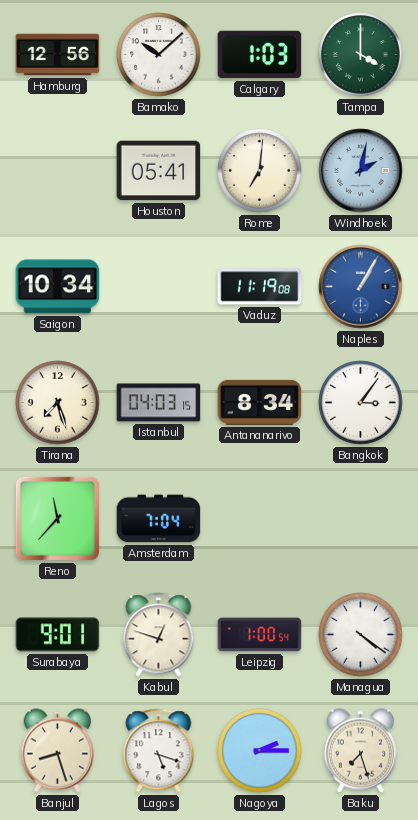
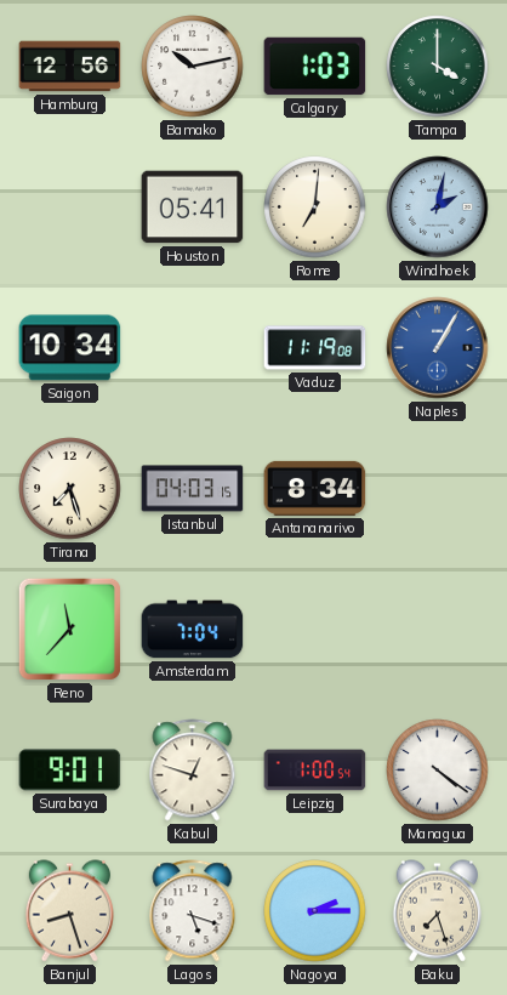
Bamako: 10:08 -> 10:13 (193, 67)
Bangkok: 3:06 -> none (361, 403)
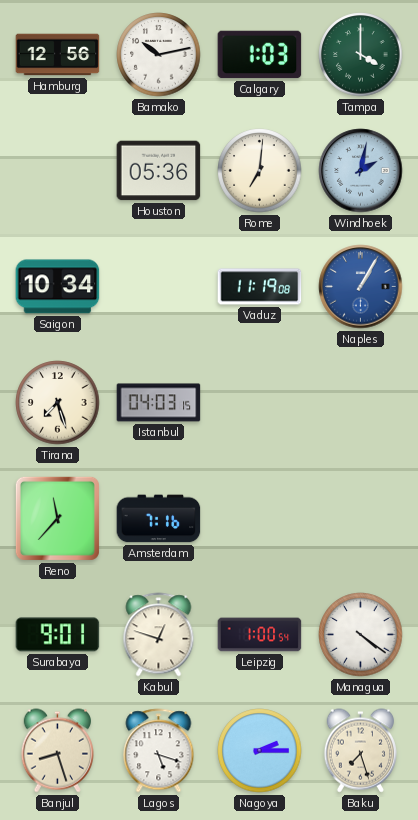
Houston: 05:41 -> 05:36 (159, 171)
Antananarivo: 8:34 -> none (315, 488)
Amsterdam: 7:04 -> 7:16 (159, 519)
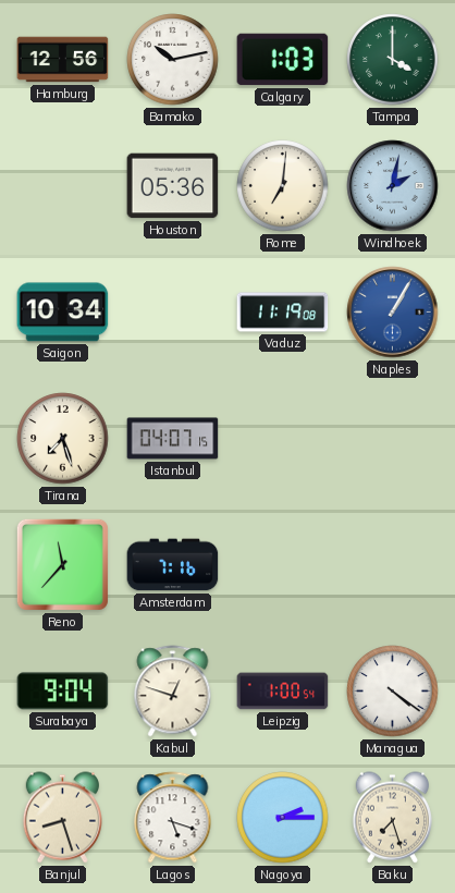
Istanbul: 04:03 -> 04:07 (173, 439)
Surabaya: 9:01 -> 9:04 (63, 692)
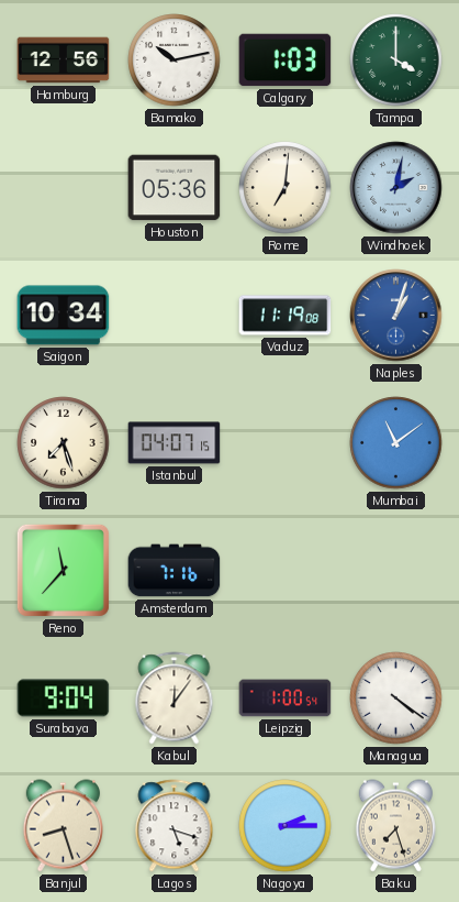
Naples: 1:05 -> 1:03 (396, 316)
Mumbai: none -> 11:09 (396, 443)
Kabul: 12:48 -> 12:06 (175, 698)
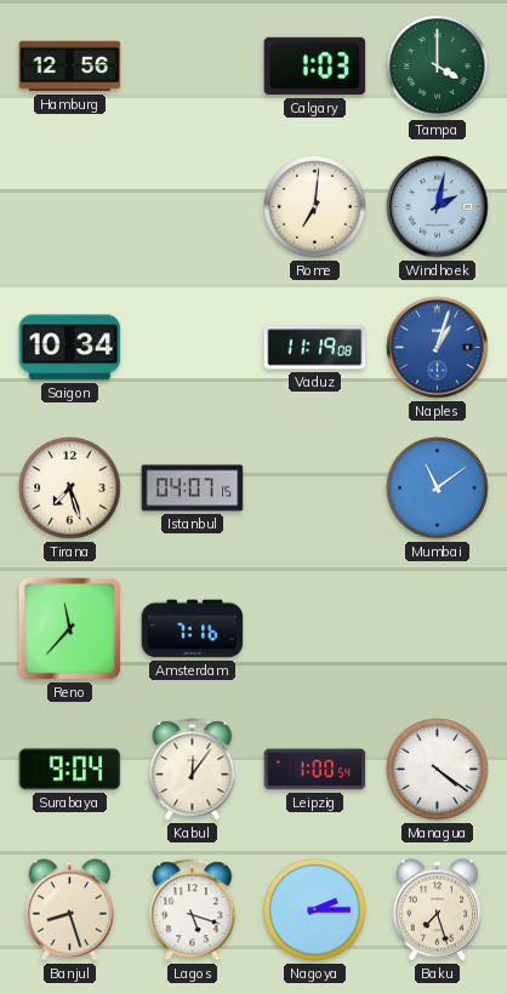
Bamako: 10:13 -> none (175, 61)
Houston: 05:36 -> none (175, 188)
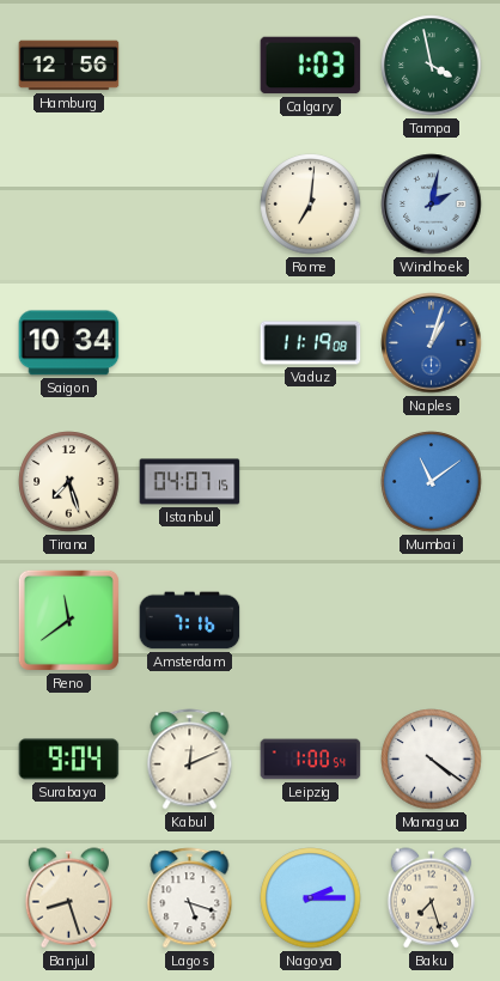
Tampa: 4:00 -> 3:58 (432, 66)
Reno: 11:37 -> 11:39 (68, 620)
Kabul: 12:06 -> 12:11 (190, 760)
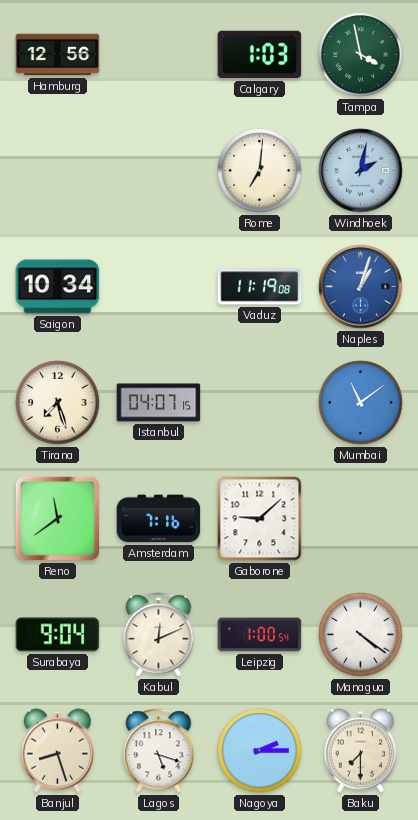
Gaborone: none -> 9:08 (260, 519)
Baku: 7:27 -> 7:30 (360, 751)
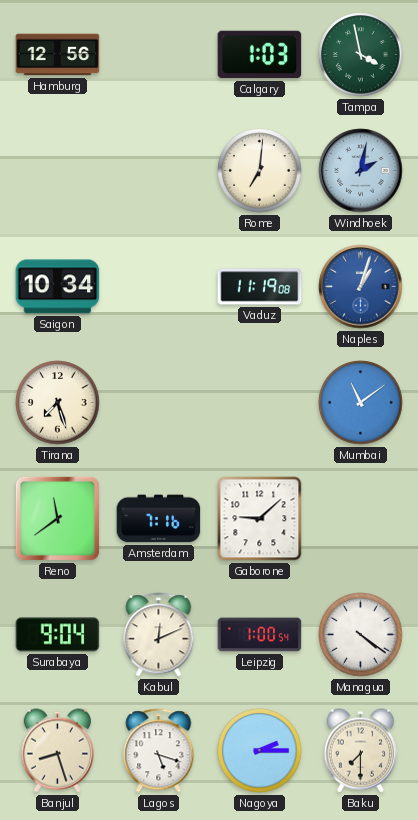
Istanbul: 04:07 -> none (159, 403)
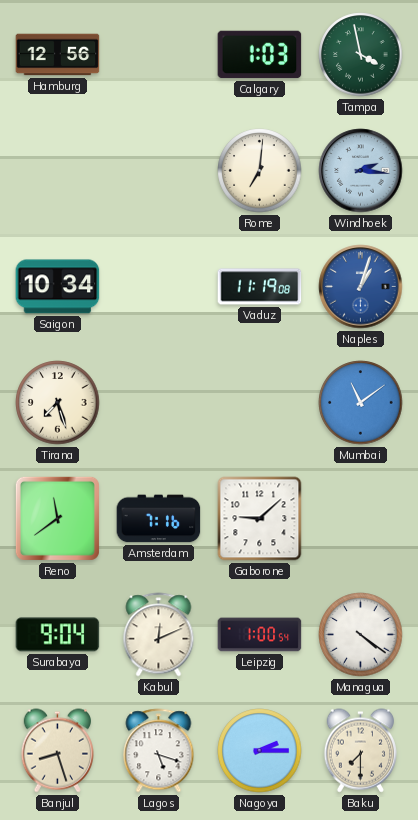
Windhoek: 2:02 -> 2:16 (361, 171)
